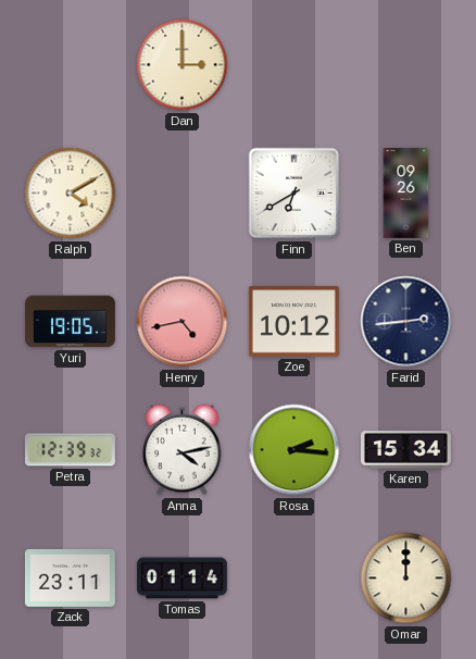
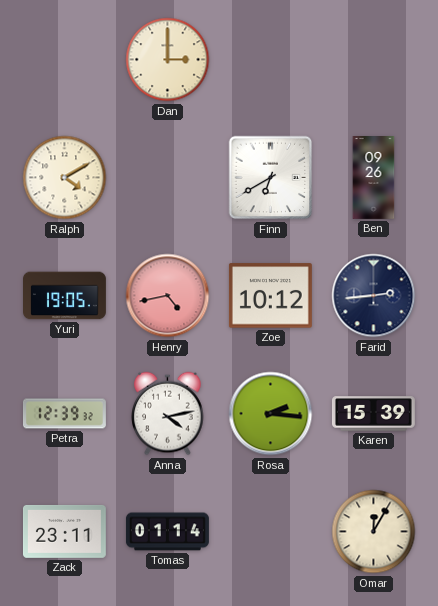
Karen: 15:34 -> 15:39 (373, 414)
Omar: 12:00 -> 12:05 (374, 532)
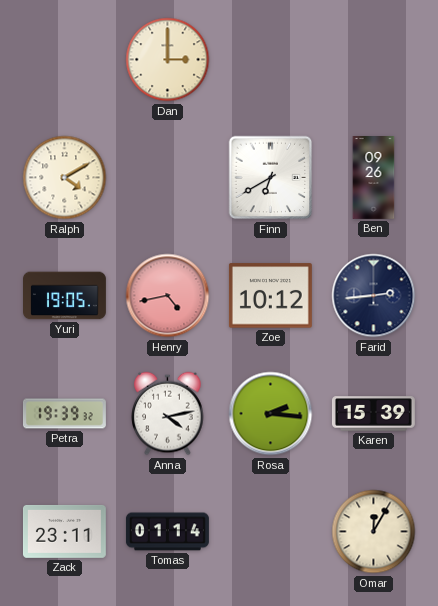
Petra: 12:39 -> 19:39 (64, 414)
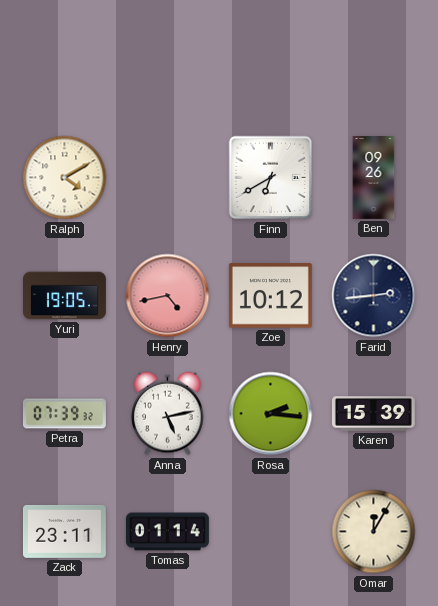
Dan: 3:00 -> none (168, 60)
Petra: 19:39 -> 07:39 (64, 414)
Anna: 4:13 -> 5:13 (168, 414)
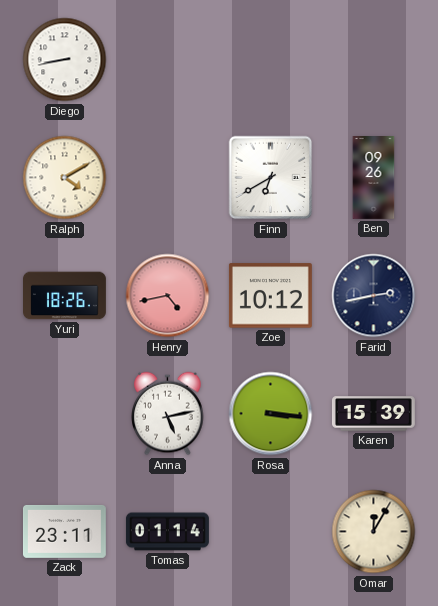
Diego: none -> 8:43 (65, 60)
Yuri: 19:05 -> 18:26 (65, 296)
Farid: 2:44 -> 2:43 (374, 296)
Petra: 07:39 -> none (64, 414)
Rosa: 2:16 -> 3:16 (271, 414)
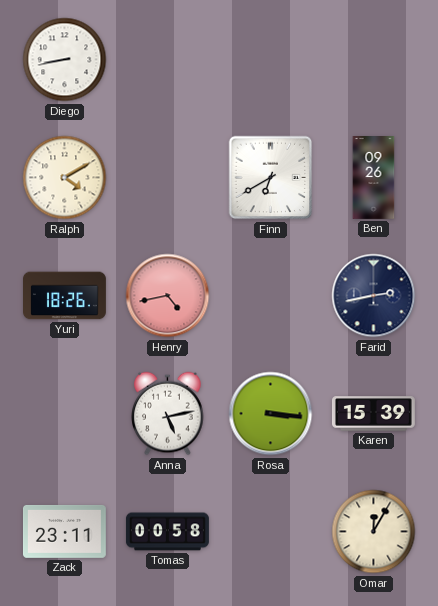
Zoe: 10:12 -> none (270, 296)
Tomas: 01:14 -> 00:58 (167, 532)
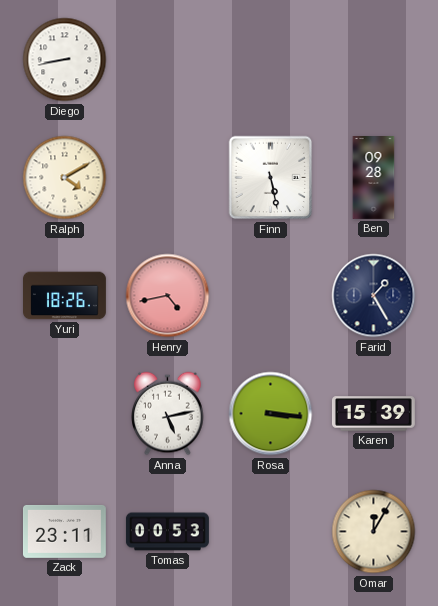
Finn: 6:40 -> 5:28 (271, 178)
Ben: 09:26 -> 09:28 (374, 178)
Farid: 2:43 -> 1:25 (374, 296)
Tomas: 00:58 -> 00:53 (167, 532)
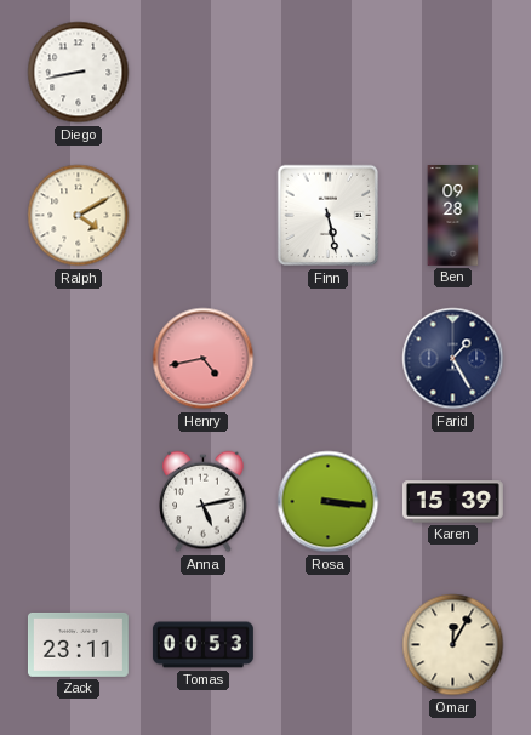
Yuri: 18:26 -> none (65, 296)
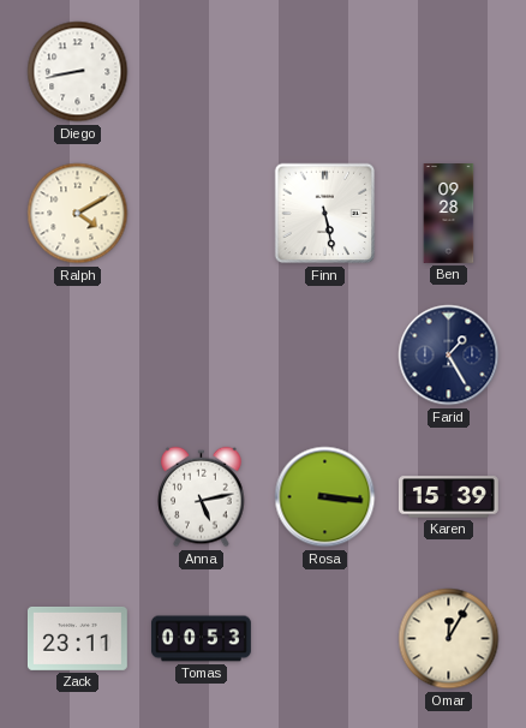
Henry: 4:43 -> none (204, 359)
